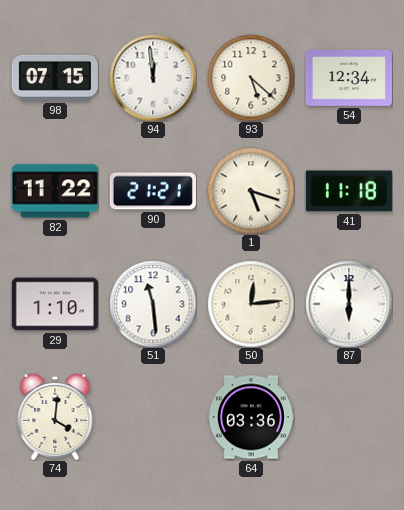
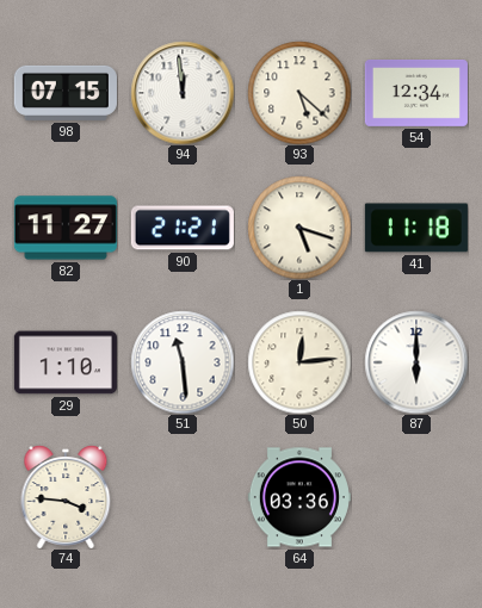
82: 11:22 -> 11:27 (66, 228)
74: 4:01 -> 3:46 (66, 497)
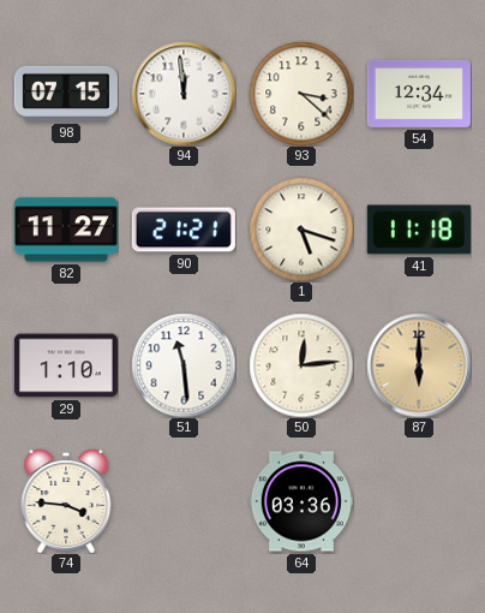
93: 5:22 -> 3:22 (301, 94)
87 dial: white -> champagne (419, 365)
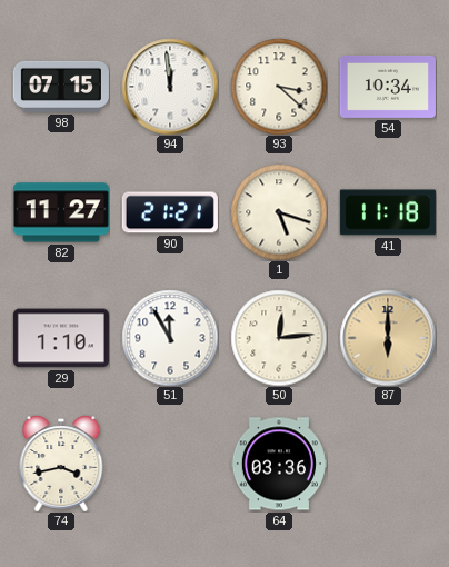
54: 12:34 -> 10:34 (388, 88)
51: 11:29 -> 11:55 (170, 338)
74: 3:46 -> 3:43 (61, 464)
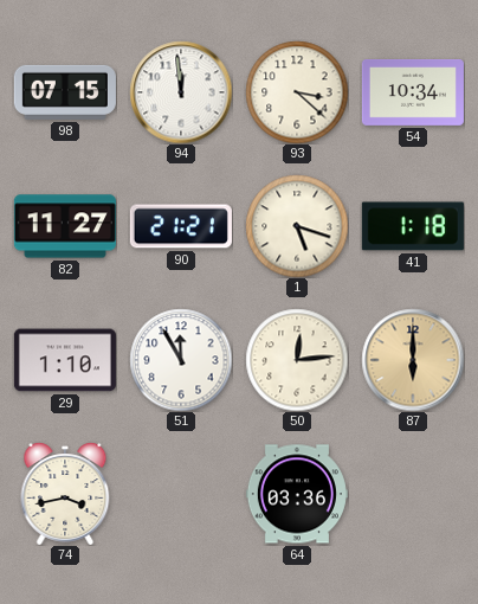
41: 11:18 -> 1:18 (413, 226)
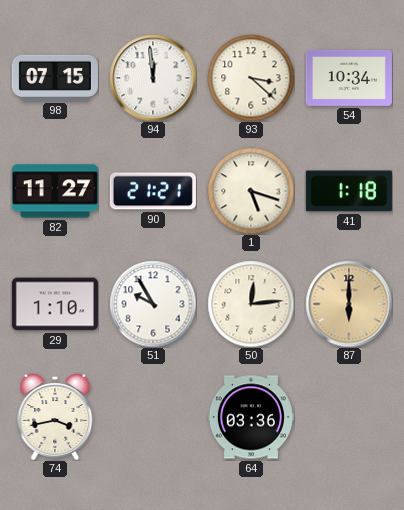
51: 11:55 -> 9:55 (153, 304)
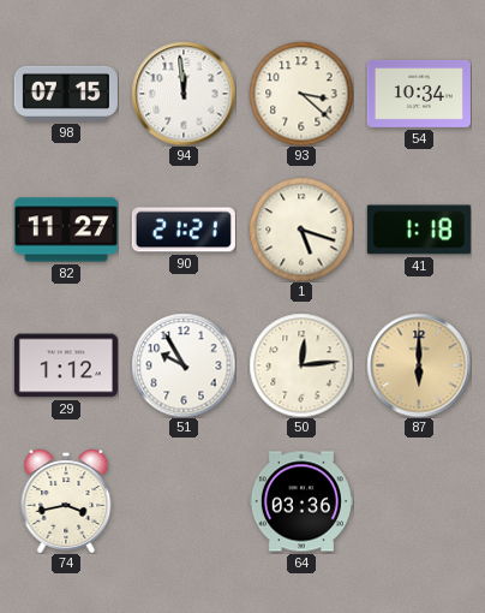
29: 1:10 -> 1:12 (66, 365)
